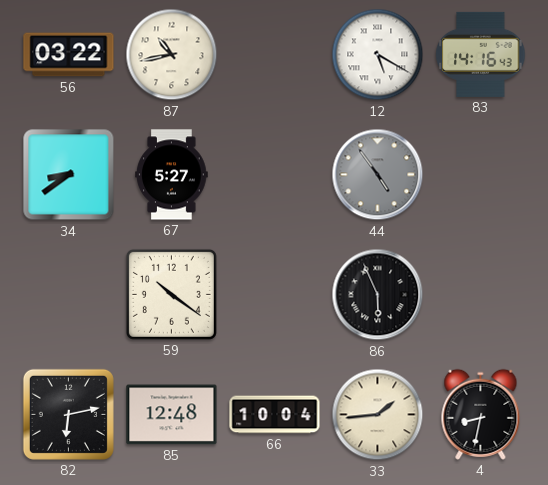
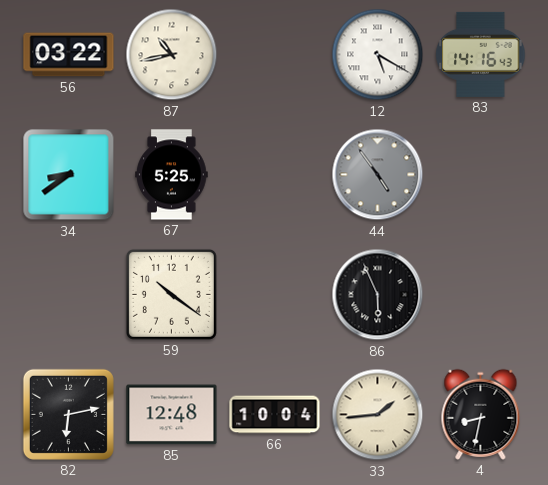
67: 5:27 -> 5:25 (172, 175)
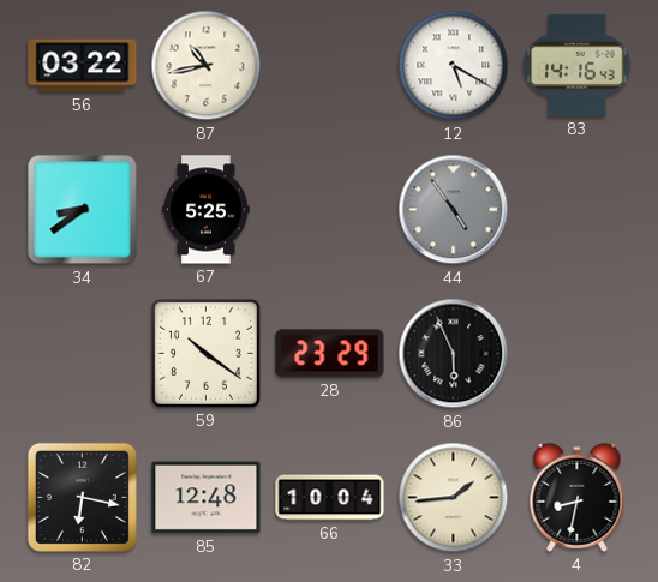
28: none -> 23:29 (330, 354)
82: 6:13 -> 6:17 (82, 497)
